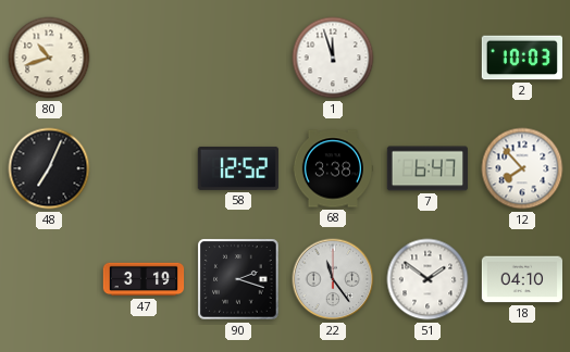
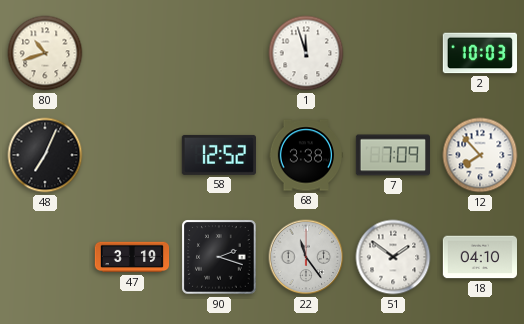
7: 6:47 -> 7:09 (392, 155)
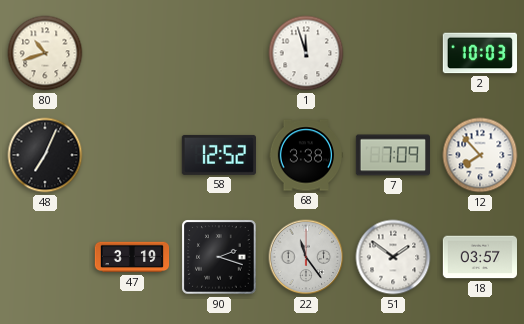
18: 04:10 -> 03:57 (479, 257)
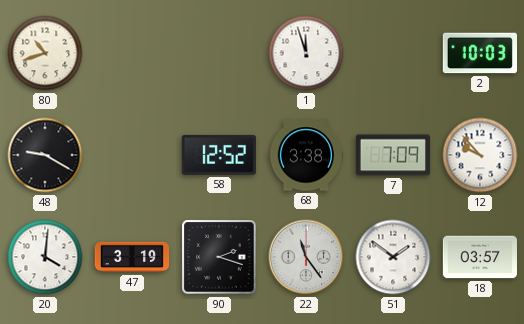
48: 7:04 -> 9:20 (45, 155)
12: 7:53 -> 9:53 (480, 155)
20: none -> 4:01 (45, 257)
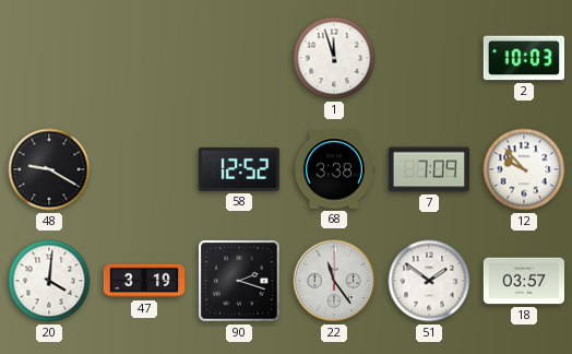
80: 10:42 -> none (45, 53)
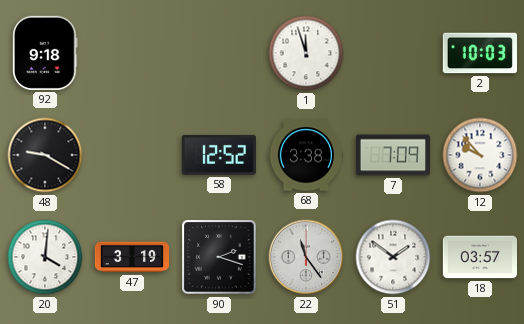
92: none -> 9:18 (46, 53)
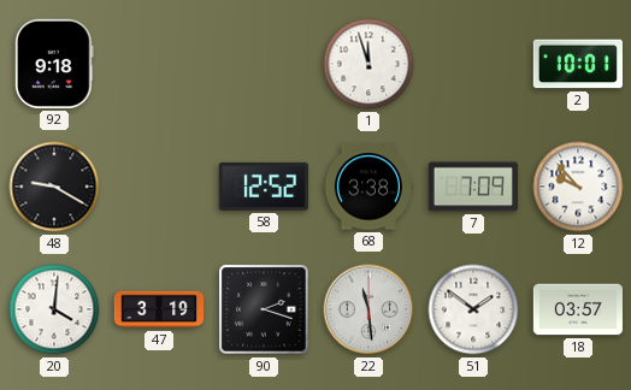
2: 10:03 -> 10:01 (577, 64)
22: 11:24 -> 11:29 (368, 309)
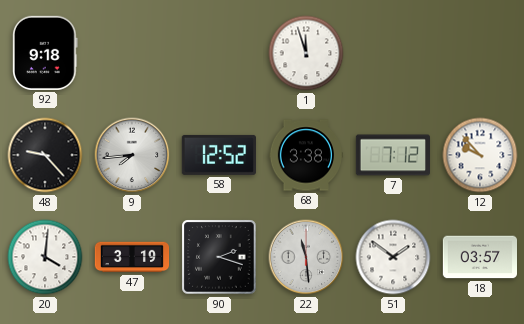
2: 10:01 -> none (577, 64)
48: 9:20 -> 9:23 (45, 155)
9: none -> 7:44 (132, 155)
7: 7:09 -> 7:12 (392, 155)
